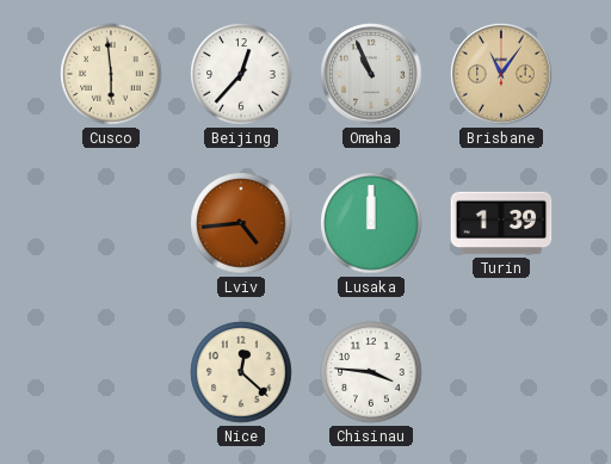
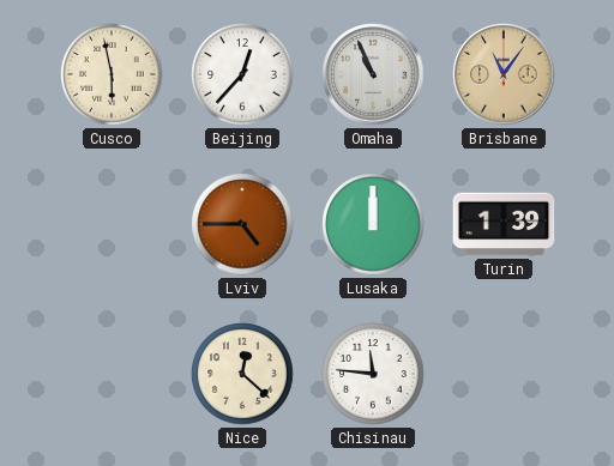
Cusco: 5:59 -> 5:58 (112, 74)
Lviv: 4:44 -> 4:45 (242, 224)
Chisinau: 3:46 -> 11:46 (373, 374)
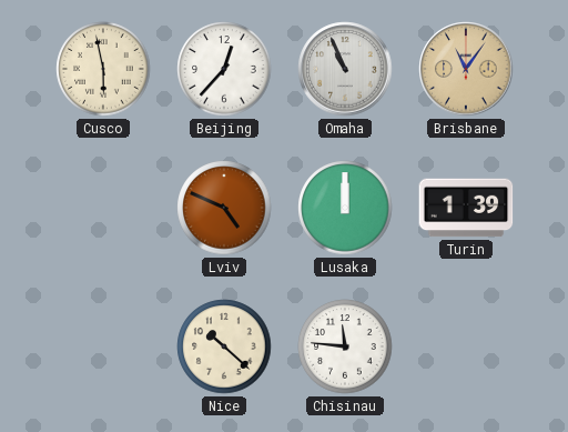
Lviv: 4:45 -> 4:49 (224, 208)
Nice: 12:22 -> 10:22 (224, 346)
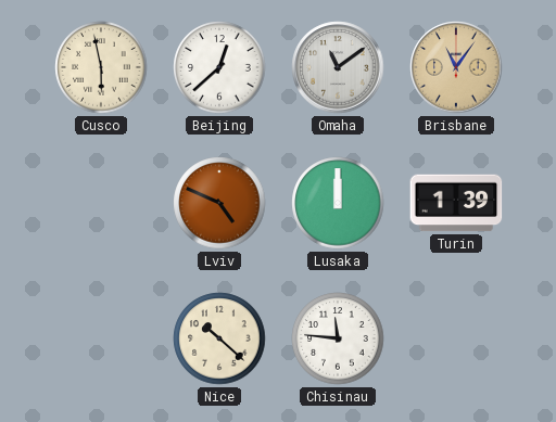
Beijing: 12:37 -> 12:38 (219, 67)
Omaha: 10:56 -> 11:09 (338, 67)
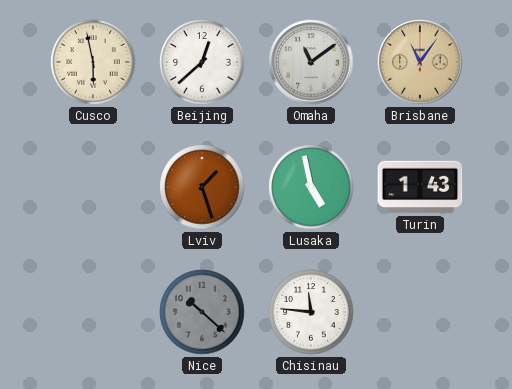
Lviv: 4:49 -> 1:27 (202, 187)
Lusaka: 12:00 -> 4:58 (311, 187)
Turin: 1:39 -> 1:43 (420, 187)
Nice dial: cream -> grey (202, 312)
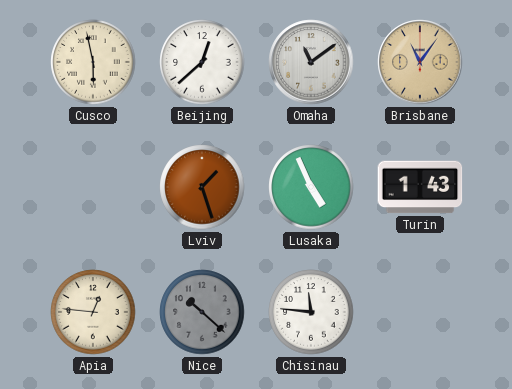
Lusaka: 4:58 -> 4:56 (311, 187)
Apia: none -> 12:46 (93, 312)
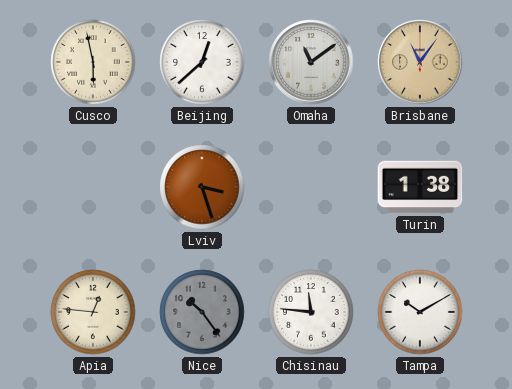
Lviv: 1:27 -> 3:27 (202, 187)
Lusaka: 4:56 -> none (311, 187)
Turin: 1:43 -> 1:38 (420, 187)
Nice: 10:22 -> 10:24 (202, 312)
Tampa: none -> 10:10 (420, 312)
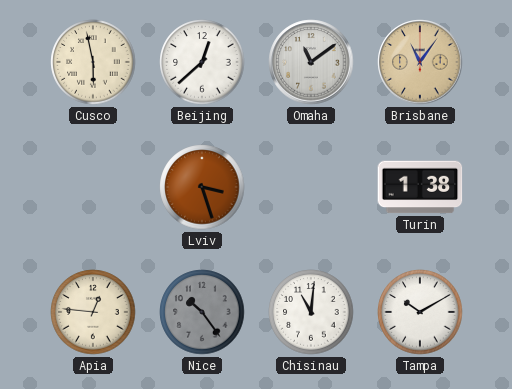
Chisinau: 11:46 -> 11:01 (311, 312)
